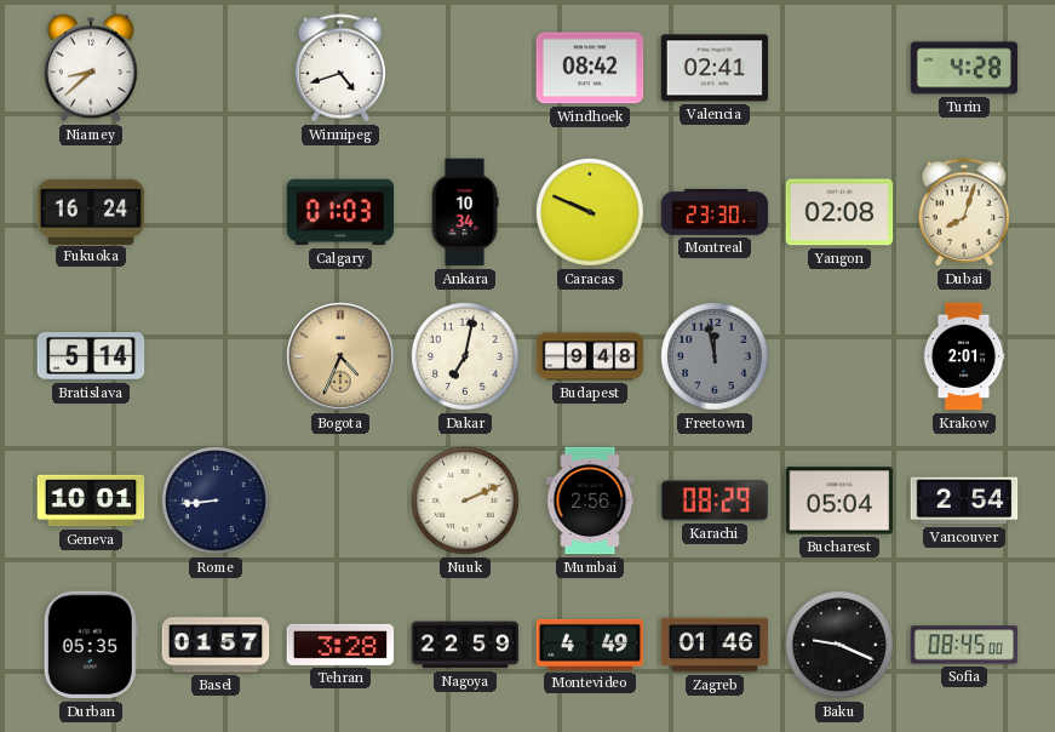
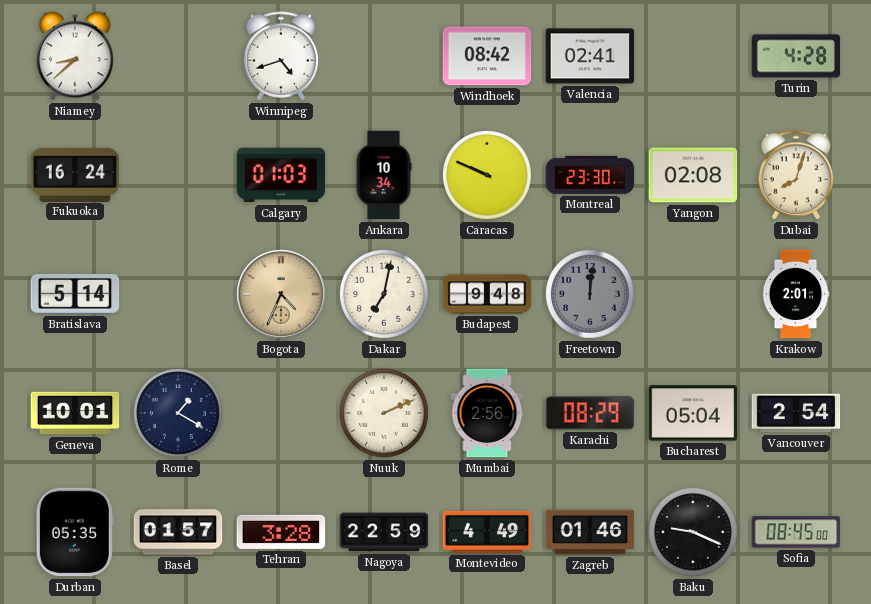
Freetown: 11:58 -> 12:01 (591, 295)
Rome: 8:44 -> 1:20 (179, 414)
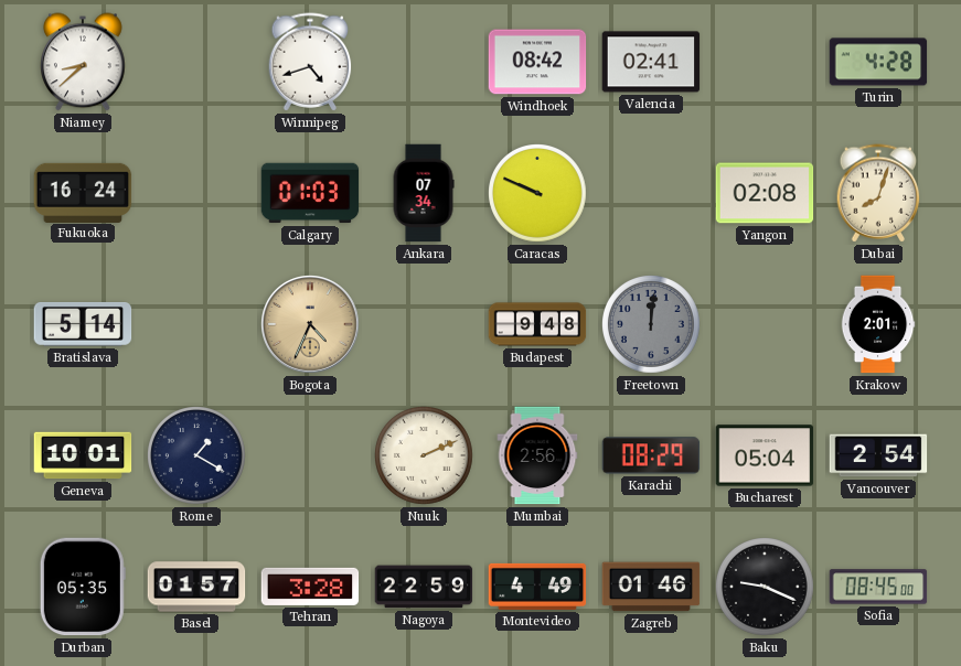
Ankara: 10:34 -> 07:34 (424, 193)
Montreal: 23:30 -> none (590, 175)
Dakar: 7:02 -> none (385, 295)
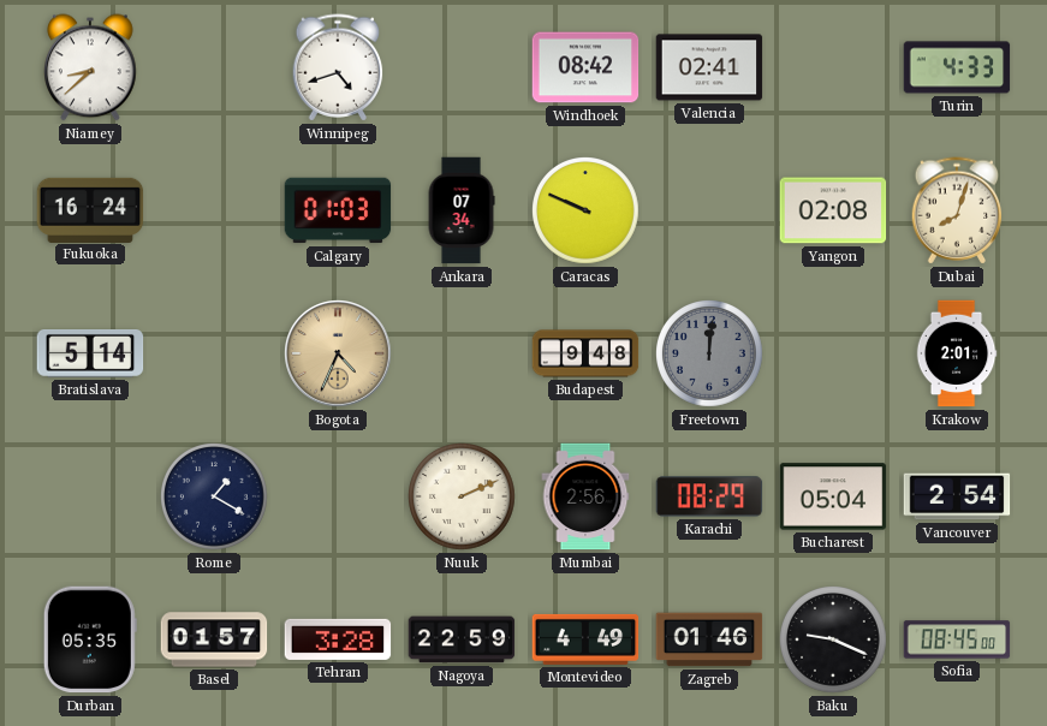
Turin: 4:28 -> 4:33 (957, 67)
Geneva: 10:01 -> none (83, 455)
